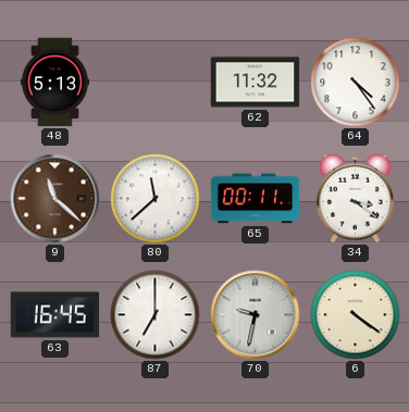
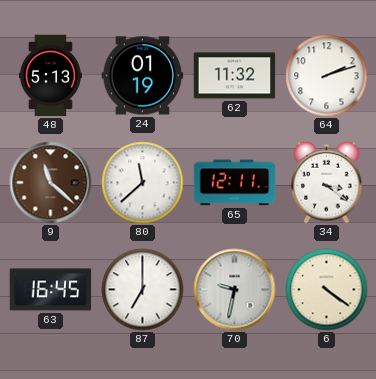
24: none -> 01:19 (143, 76)
64: 4:24 -> 2:12 (327, 76)
65: 00:11 -> 12:11 (235, 183)
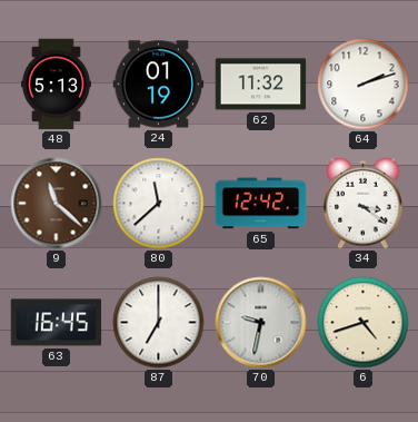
65: 12:11 -> 12:42 (261, 204)
6: 4:21 -> 4:42 (364, 323)
